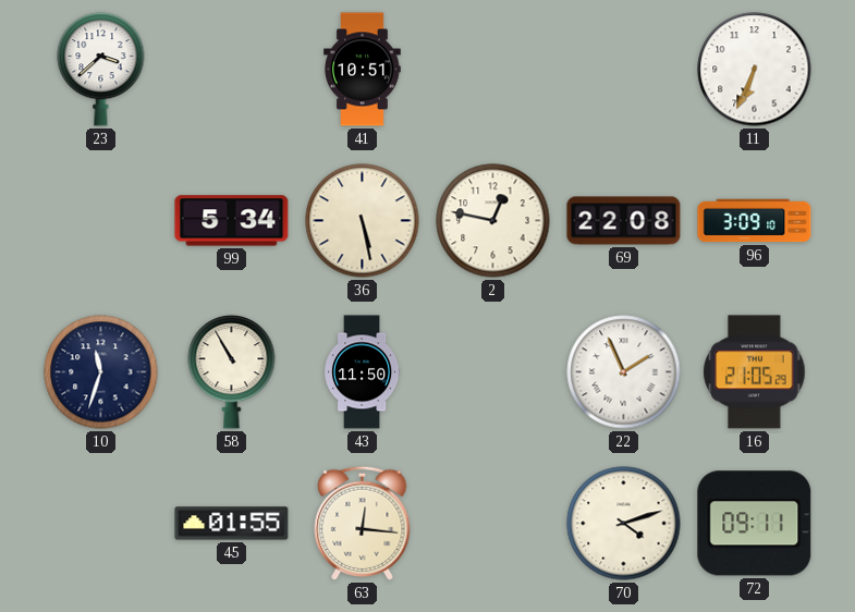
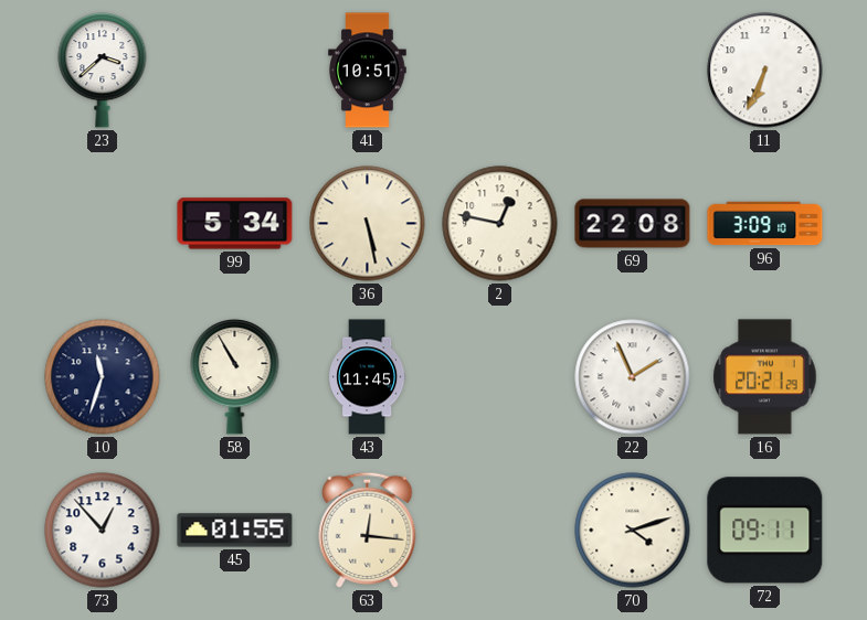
43: 11:50 -> 11:45 (368, 377)
16: 21:05 -> 20:21 (765, 377)
73: none -> 12:53 (103, 531)
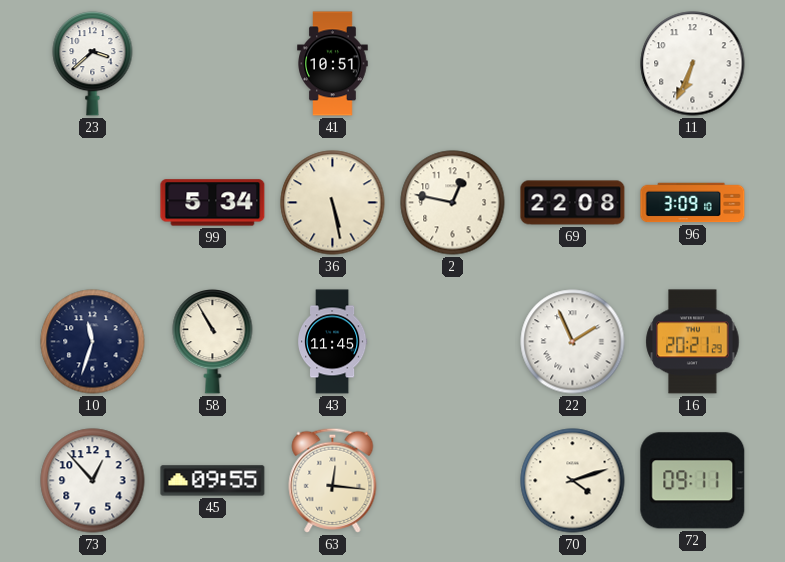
45: 01:55 -> 09:55 (213, 481)
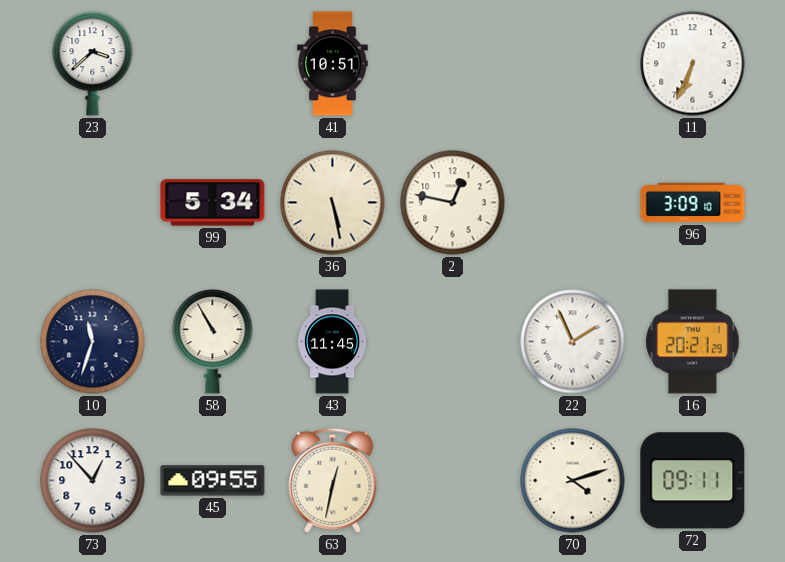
69: 22:08 -> none (573, 203)
63: 12:16 -> 12:32 (333, 480)
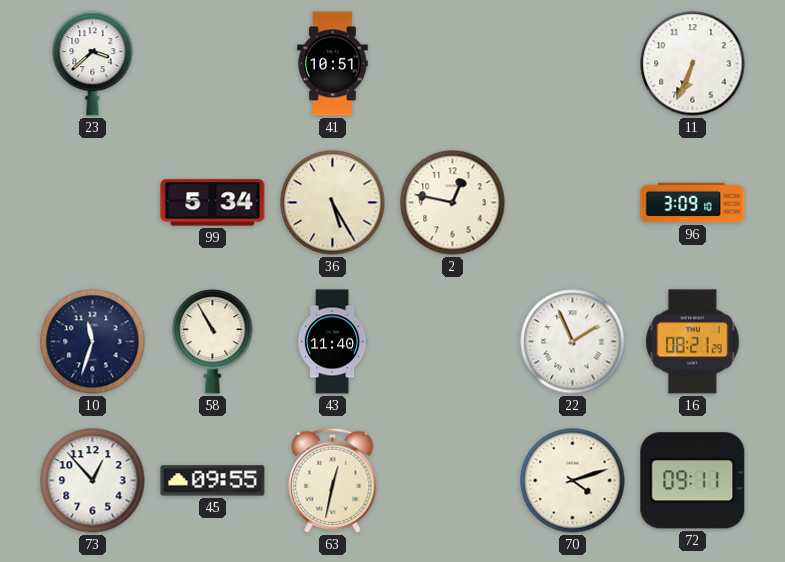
36: 5:28 -> 5:25 (333, 203)
43: 11:45 -> 11:40 (333, 342)
16: 20:21 -> 08:21 (693, 342)
